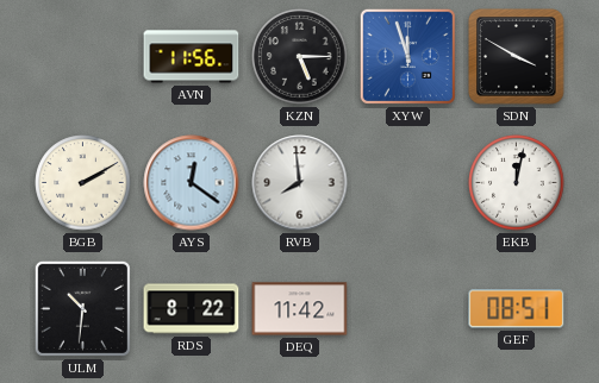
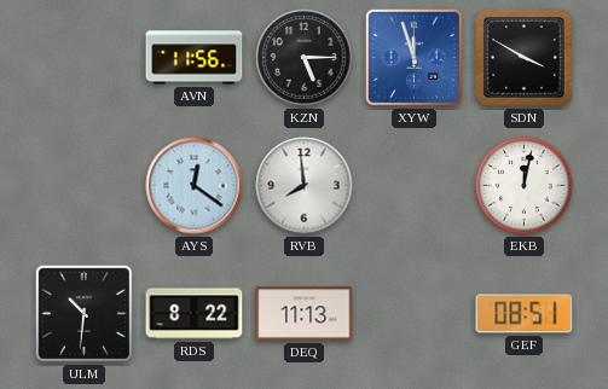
BGB: 2:10 -> none (83, 183)
DEQ: 11:42 -> 11:13 (305, 314)
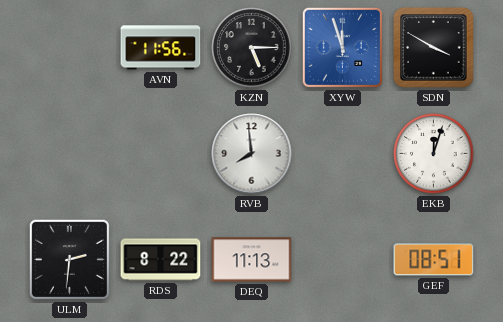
AYS: 12:21 -> none (195, 186)
EKB: 12:02 -> 12:03 (434, 154)
ULM: 10:31 -> 2:31 (69, 259)
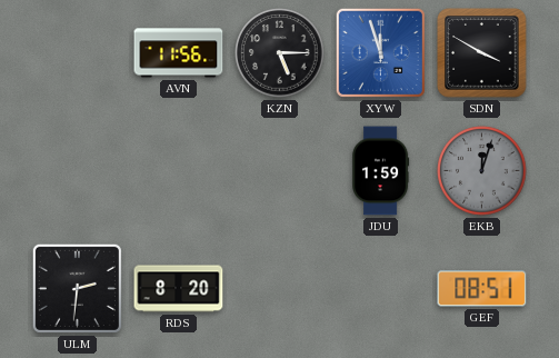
RVB: 7:59 -> none (252, 154)
JDU: none -> 1:59 (381, 171)
EKB dial: white -> grey (482, 171)
RDS: 8:22 -> 8:20 (179, 289)
DEQ: 11:13 -> none (252, 260)
